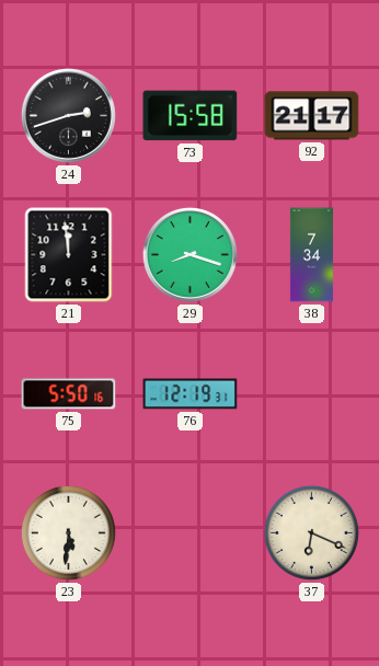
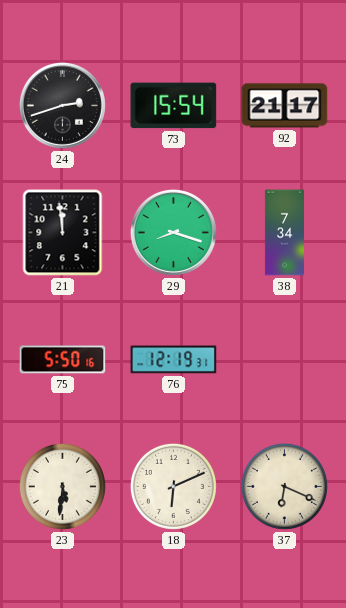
73: 15:58 -> 15:54 (174, 106)
18: none -> 6:11 (173, 486)
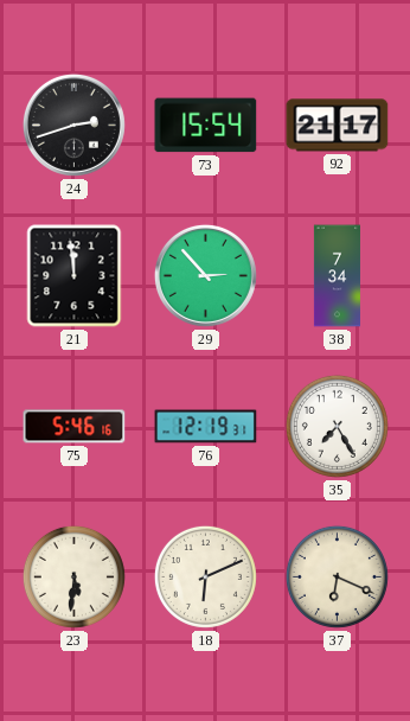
29: 8:18 -> 2:53 (205, 275)
75: 5:50 -> 5:46 (75, 427)
35: none -> 7:25 (337, 426)
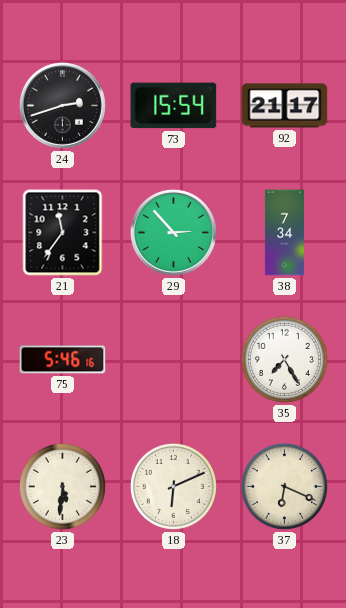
21: 11:59 -> 11:36 (63, 233)
76: 12:19 -> none (206, 427)
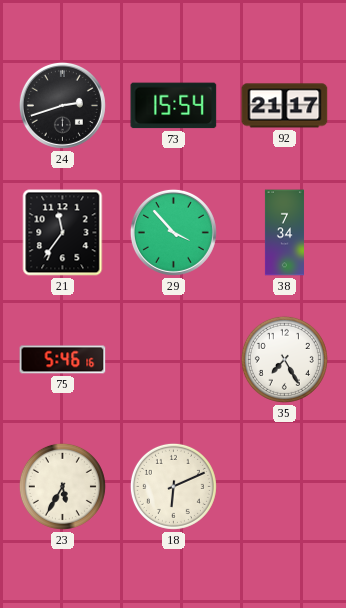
29: 2:53 -> 3:53 (173, 232)
23: 5:31 -> 5:35 (62, 486)
37: 6:19 -> none (284, 486)
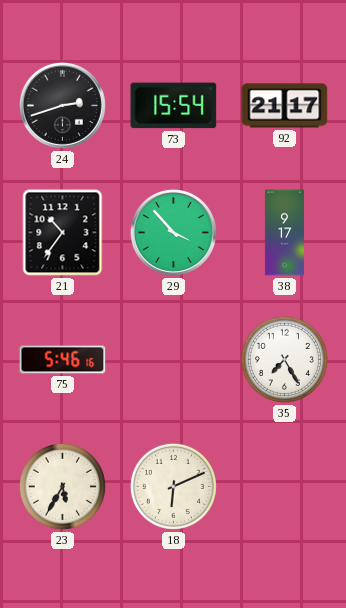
21: 11:36 -> 10:36 (63, 233)
38: 7:34 -> 9:17 (284, 233)
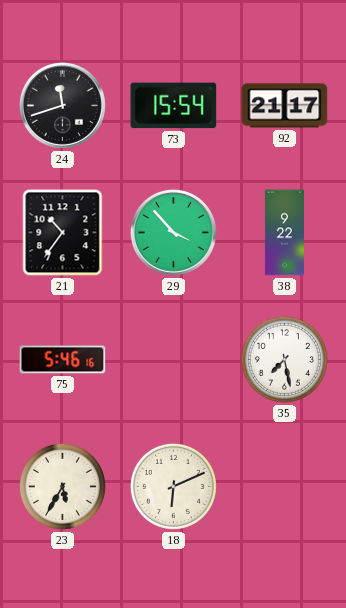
24: 2:42 -> 11:42 (62, 105)
38: 9:17 -> 9:22 (284, 233)
35: 7:25 -> 7:28 (284, 359)
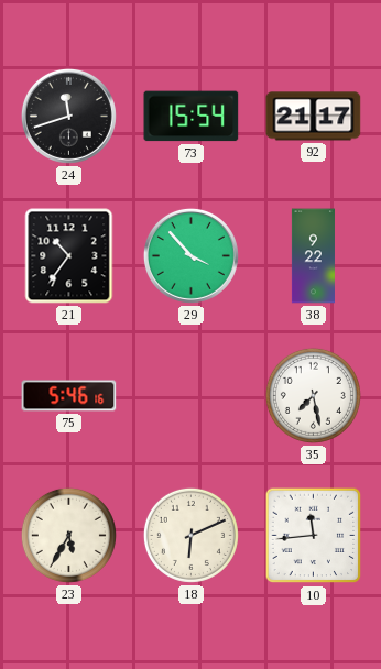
10: none -> 11:44 (314, 536)
